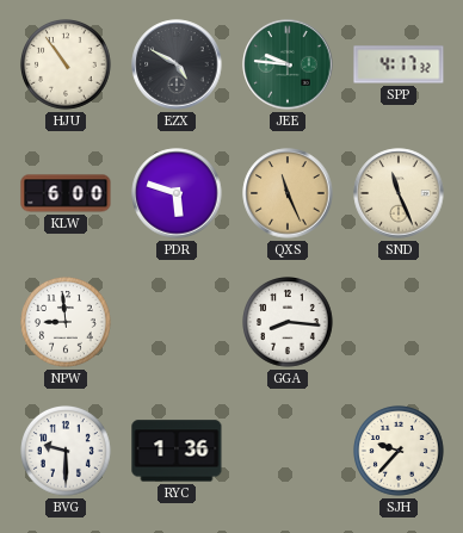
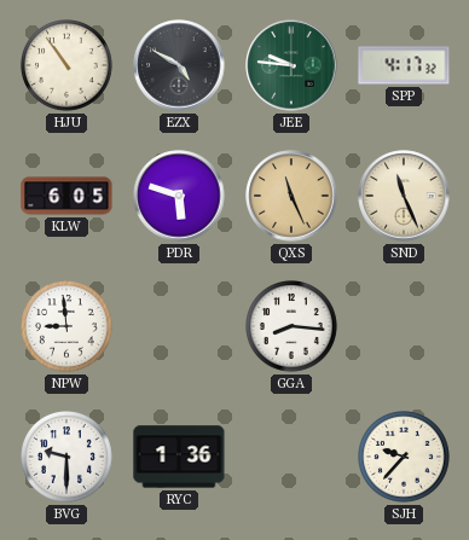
KLW: 6:00 -> 6:05 (66, 196)
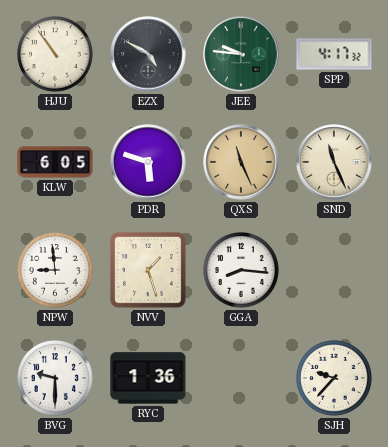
NVV: none -> 1:27 (149, 271)
